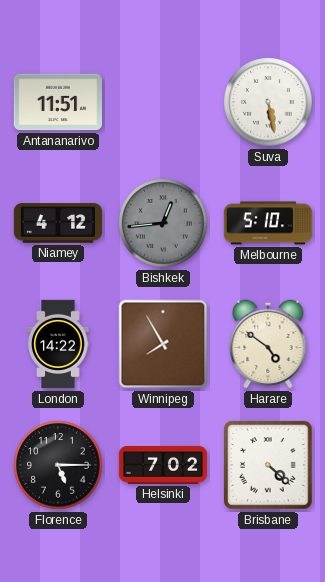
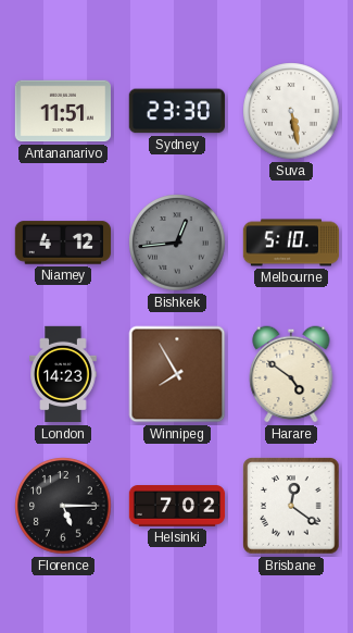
Sydney: none -> 23:30 (177, 111)
London: 14:22 -> 14:23 (63, 374)
Brisbane: 4:22 -> 12:21 (291, 506)
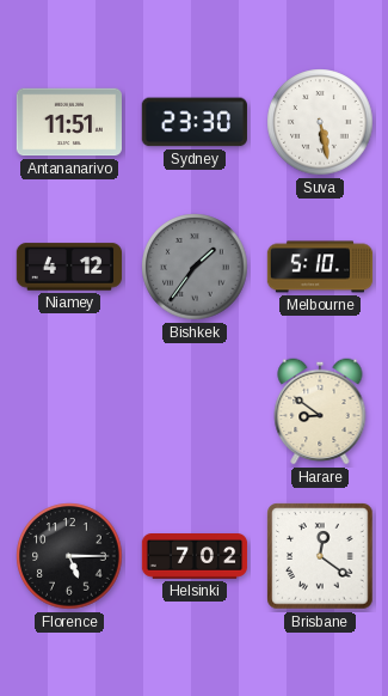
Bishkek: 12:44 -> 1:36 (195, 267)
London: 14:23 -> none (63, 374)
Winnipeg: 7:55 -> none (177, 374)
Harare: 4:51 -> 8:51 (320, 411)
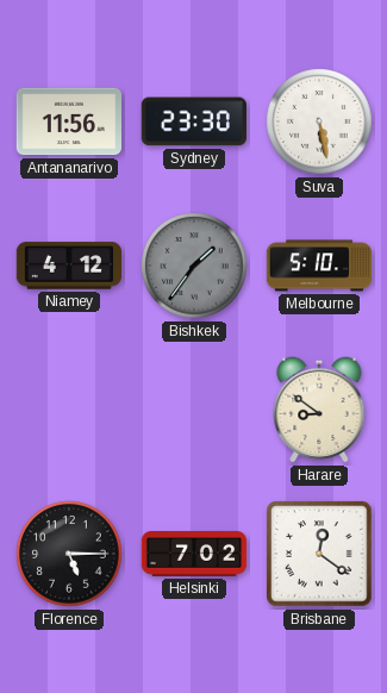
Antananarivo: 11:51 -> 11:56 (68, 121)
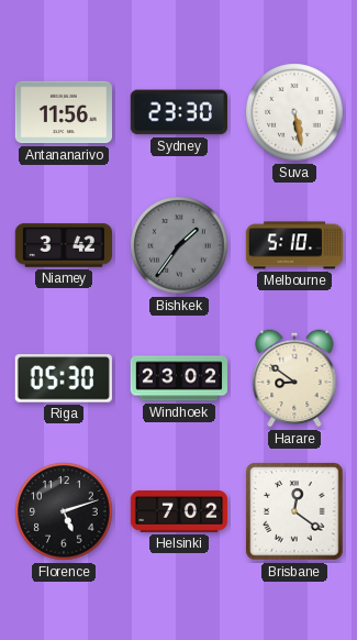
Niamey: 4:12 -> 3:42 (63, 245)
Riga: none -> 05:30 (64, 378)
Windhoek: none -> 23:02 (178, 378)
Florence: 5:15 -> 5:12 (64, 511)
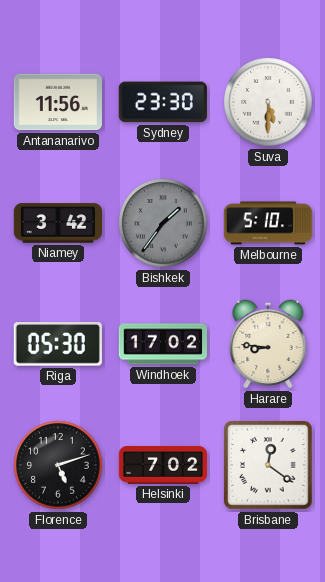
Suva: 5:28 -> 5:30 (268, 102)
Windhoek: 23:02 -> 17:02 (162, 344)
Harare: 8:51 -> 8:46 (268, 344)
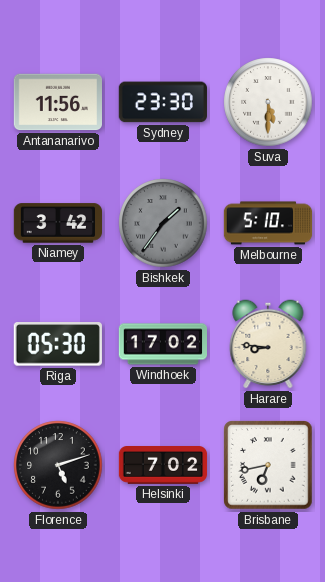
Brisbane: 12:21 -> 6:43 (268, 465)
